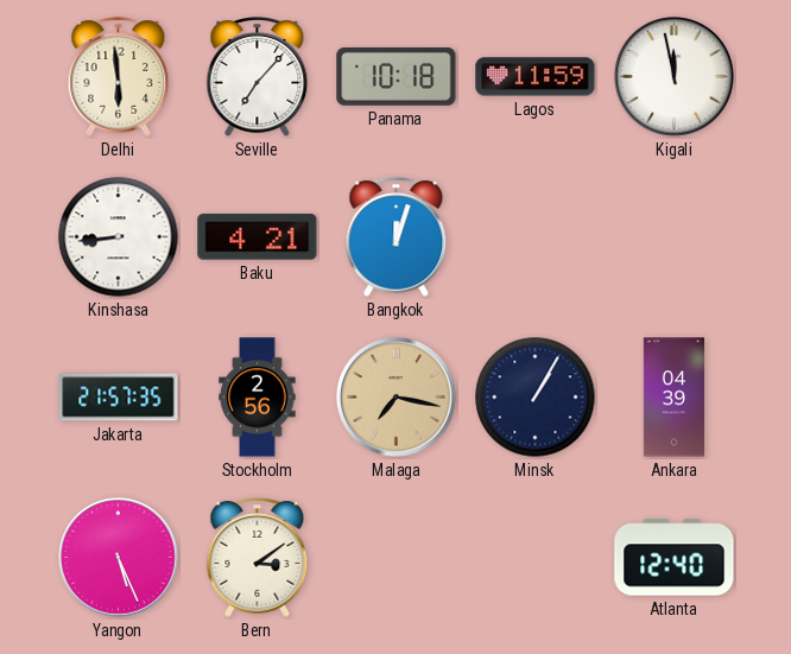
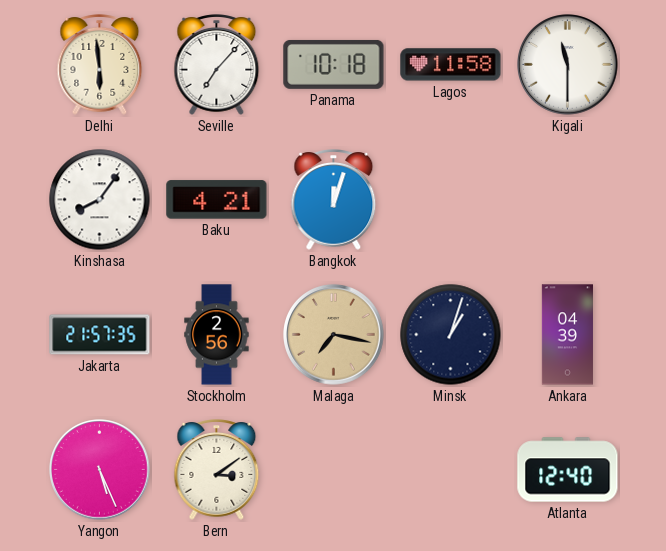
Lagos: 11:59 -> 11:58 (451, 65)
Kigali: 11:58 -> 11:30 (568, 65)
Kinshasa: 8:44 -> 8:06 (100, 200)
Minsk: 1:05 -> 1:03 (451, 335)
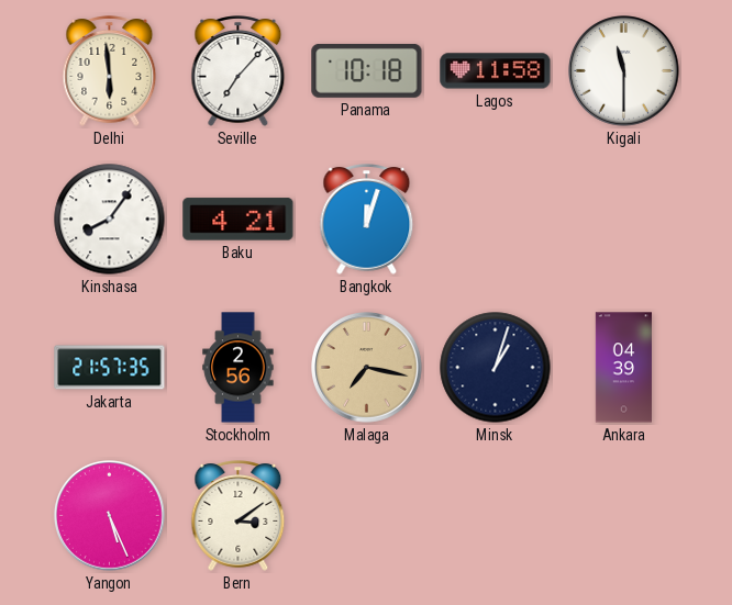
Atlanta: 12:40 -> none (568, 470)
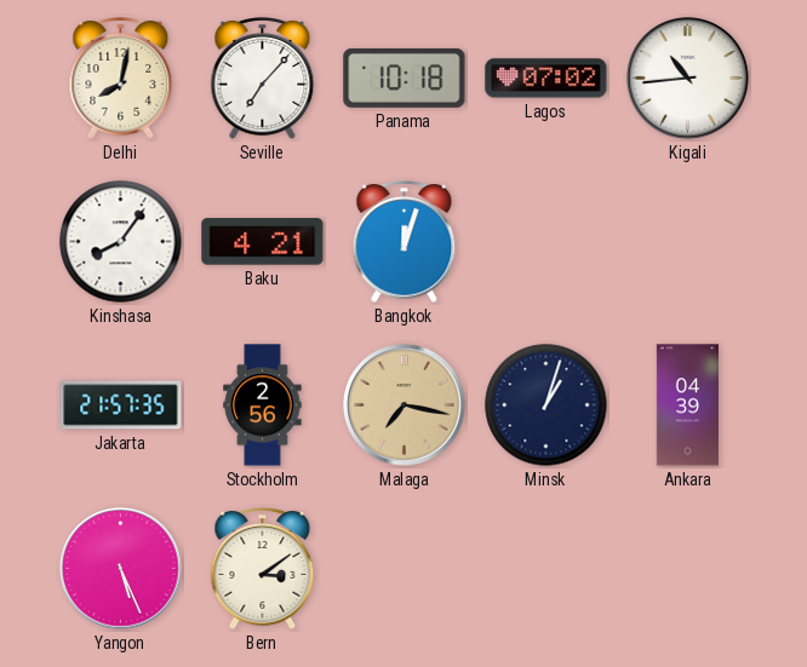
Delhi: 5:59 -> 8:02 (121, 79)
Lagos: 11:58 -> 07:02 (546, 79)
Kigali: 11:30 -> 10:44 (688, 79)
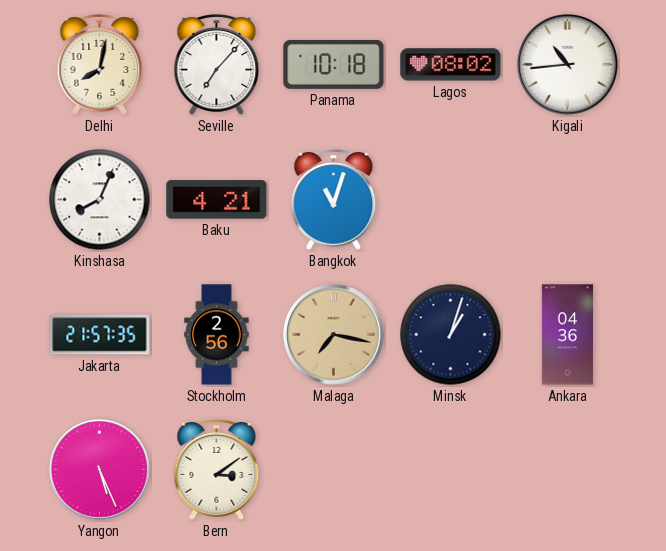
Lagos: 07:02 -> 08:02 (451, 65)
Kinshasa: 8:06 -> 8:04 (100, 200)
Bangkok: 12:03 -> 11:03 (334, 200)
Ankara: 04:39 -> 04:36 (567, 335)
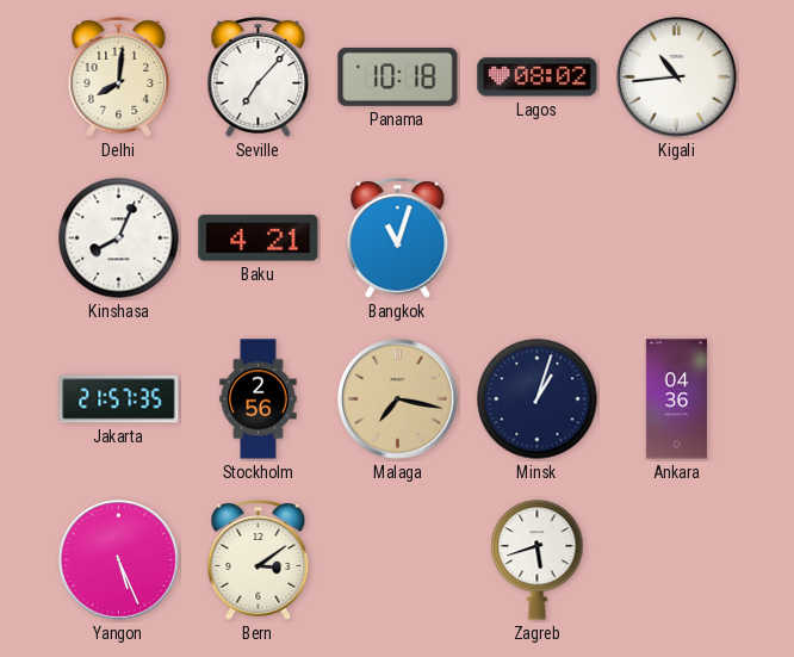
Delhi: 8:02 -> 8:01 (119, 78)
Zagreb: none -> 5:42 (538, 560)
